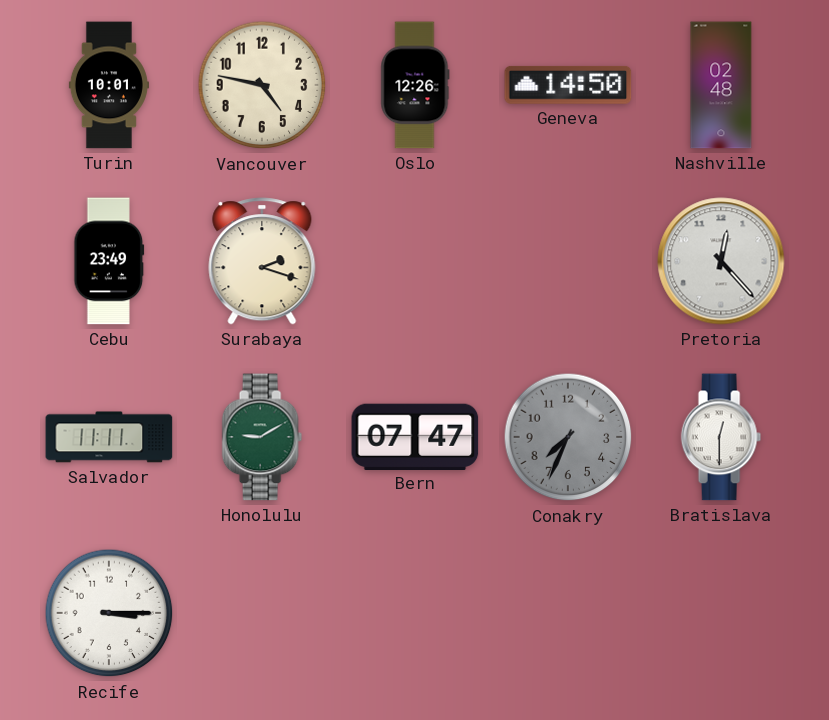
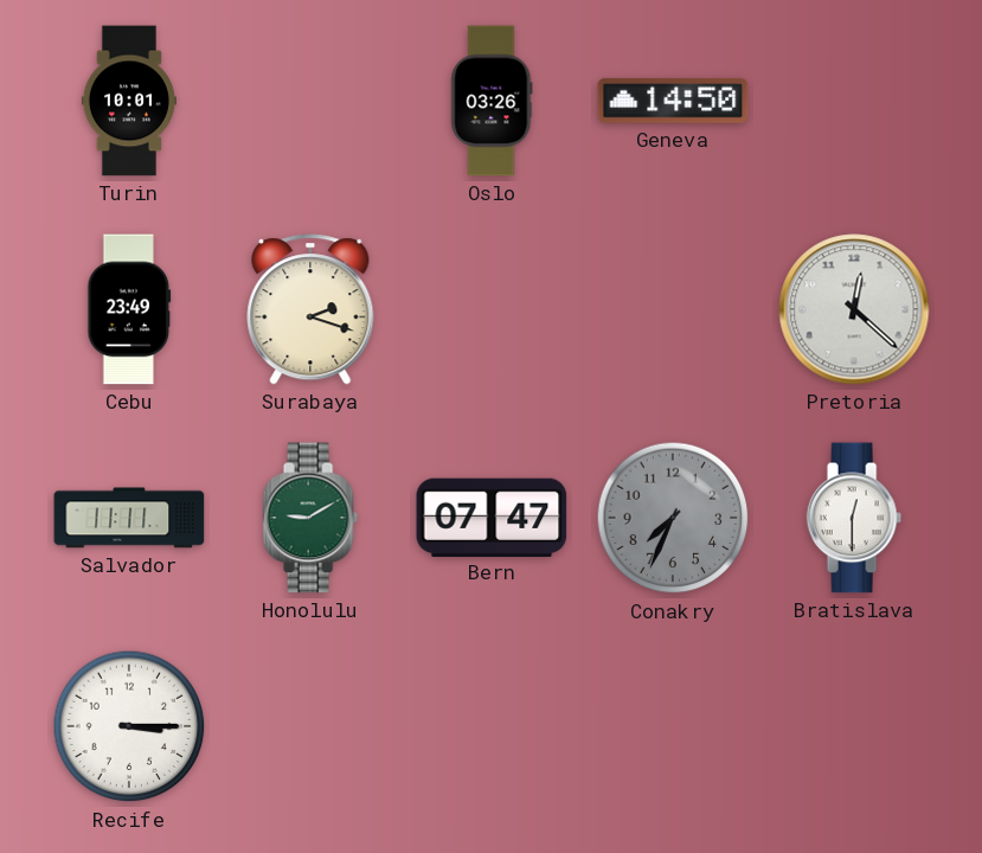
Vancouver: 4:47 -> none (262, 85)
Oslo: 12:26 -> 03:26 (492, 101)
Nashville: 02:48 -> none (721, 85)
Pretoria: 12:23 -> 12:22 (854, 309)
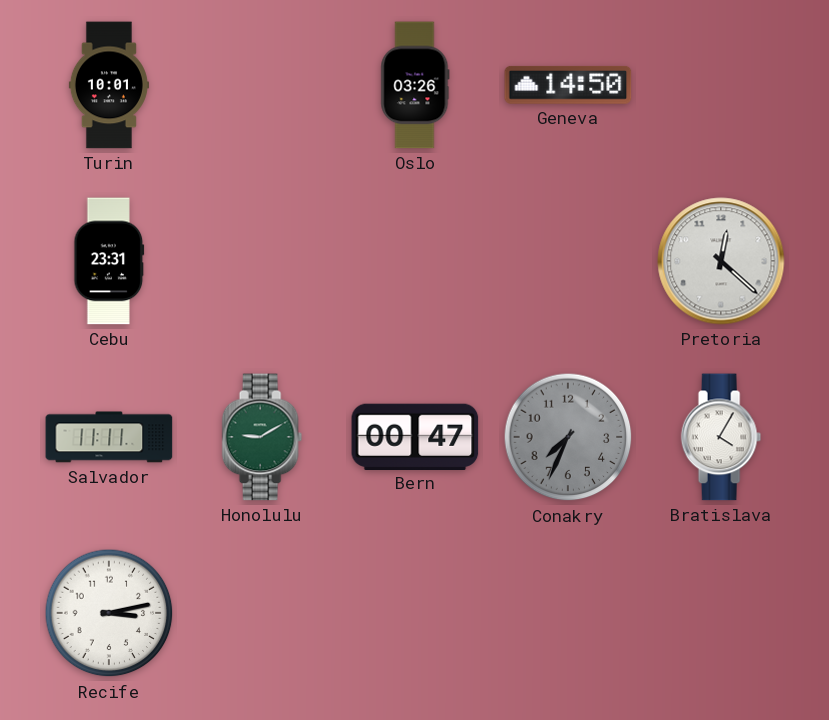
Cebu: 23:49 -> 23:31 (109, 261)
Surabaya: 2:18 -> none (310, 309)
Bern: 07:47 -> 00:47 (415, 436)
Bratislava: 12:30 -> 4:05 (721, 437)
Recife: 3:15 -> 3:13 (109, 613)
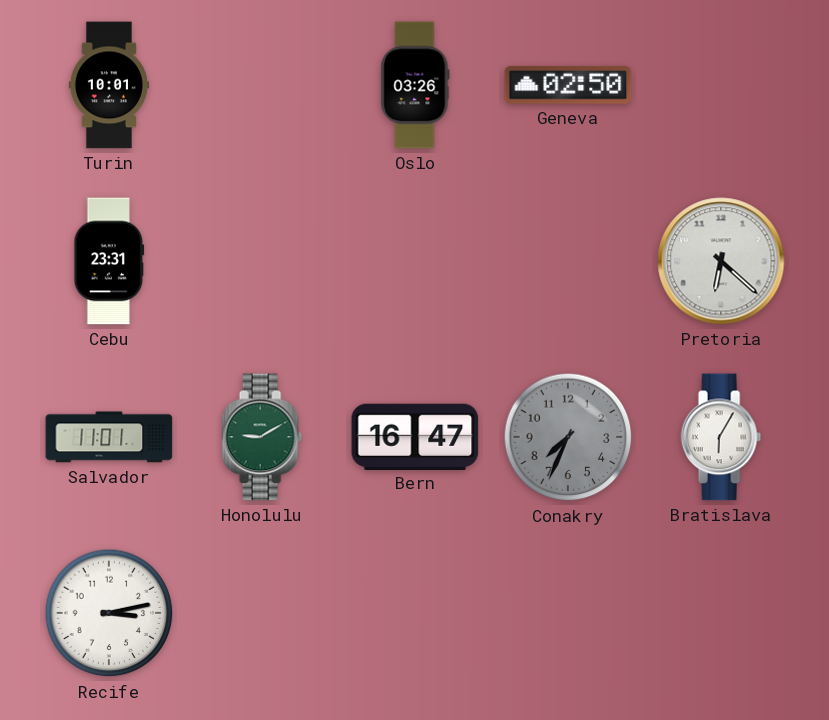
Geneva: 14:50 -> 02:50 (568, 85)
Pretoria: 12:22 -> 6:22 (721, 261)
Salvador: 11:11 -> 11:01 (109, 437)
Bern: 00:47 -> 16:47 (415, 436)
Bratislava: 4:05 -> 6:05 (721, 437)
